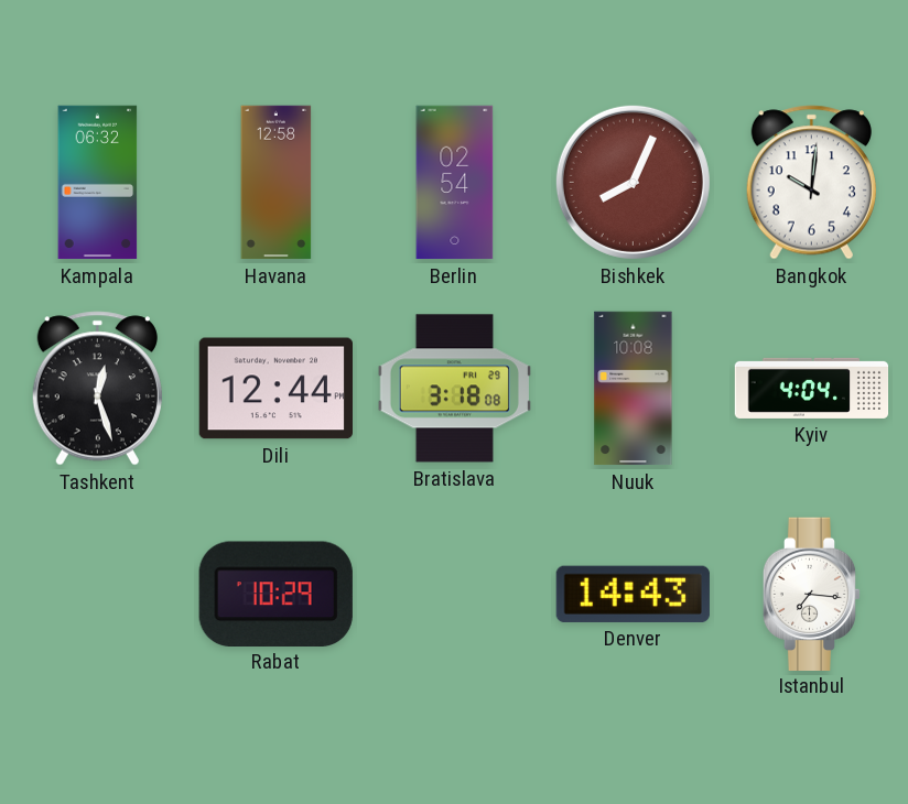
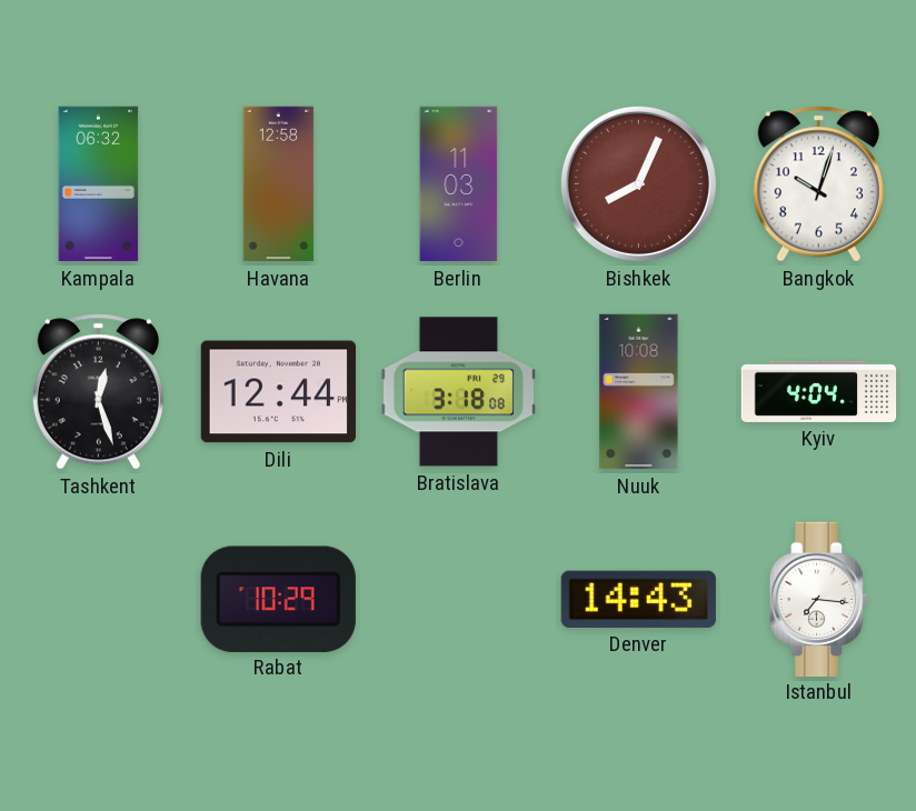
Berlin: 02:54 -> 11:03 (459, 184)
Bangkok: 10:01 -> 10:03 (818, 184)
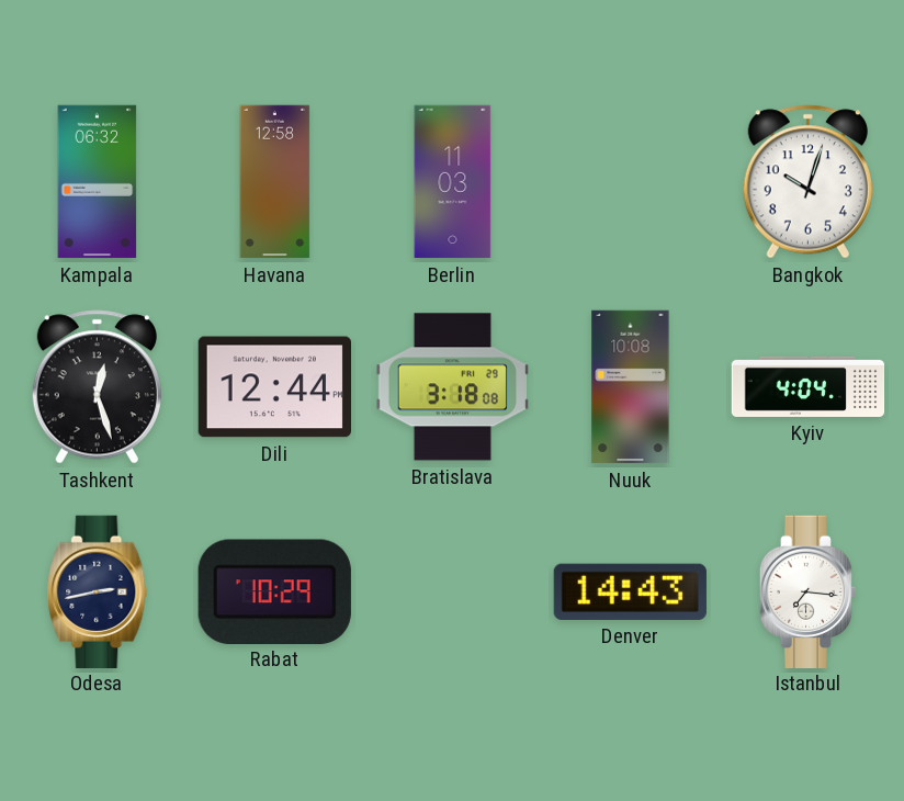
Bishkek: 8:04 -> none (638, 183)
Odesa: none -> 2:43 (98, 591)
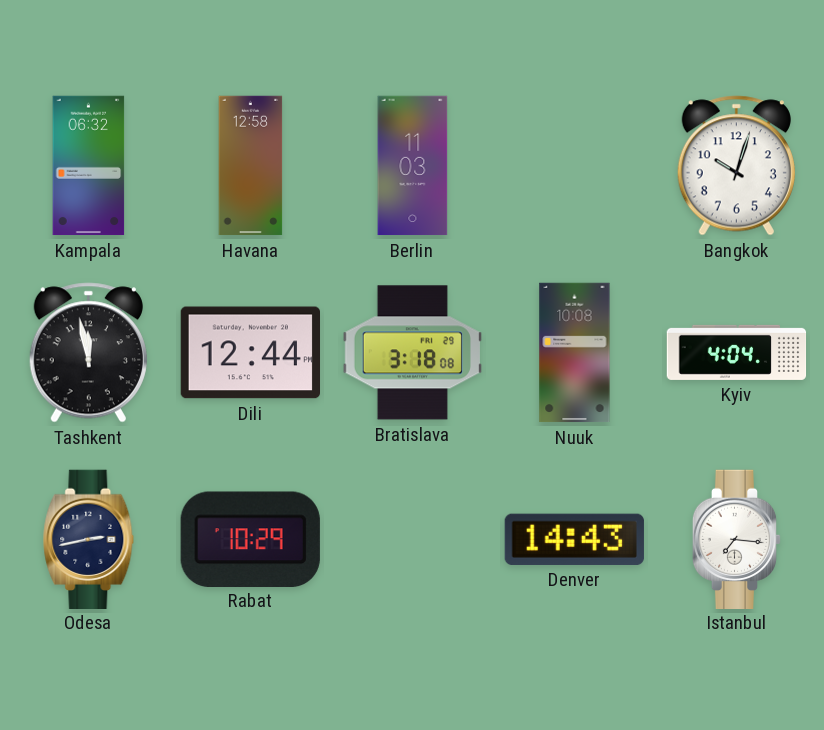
Tashkent: 12:27 -> 11:58 (88, 353)
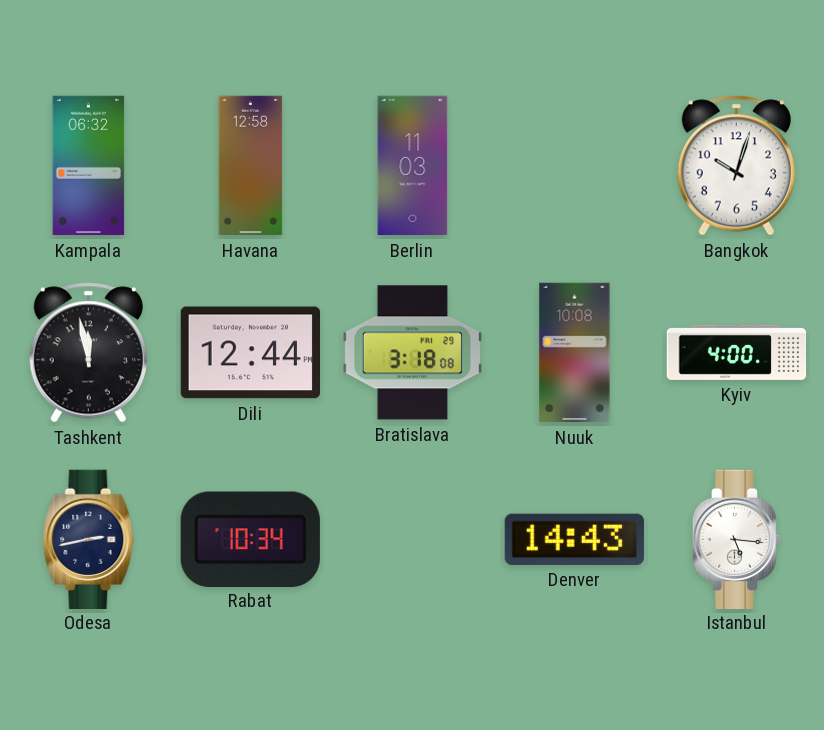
Kyiv: 4:04 -> 4:00 (737, 352)
Rabat: 10:29 -> 10:34 (250, 539)
Istanbul: 7:16 -> 5:16 (737, 539)
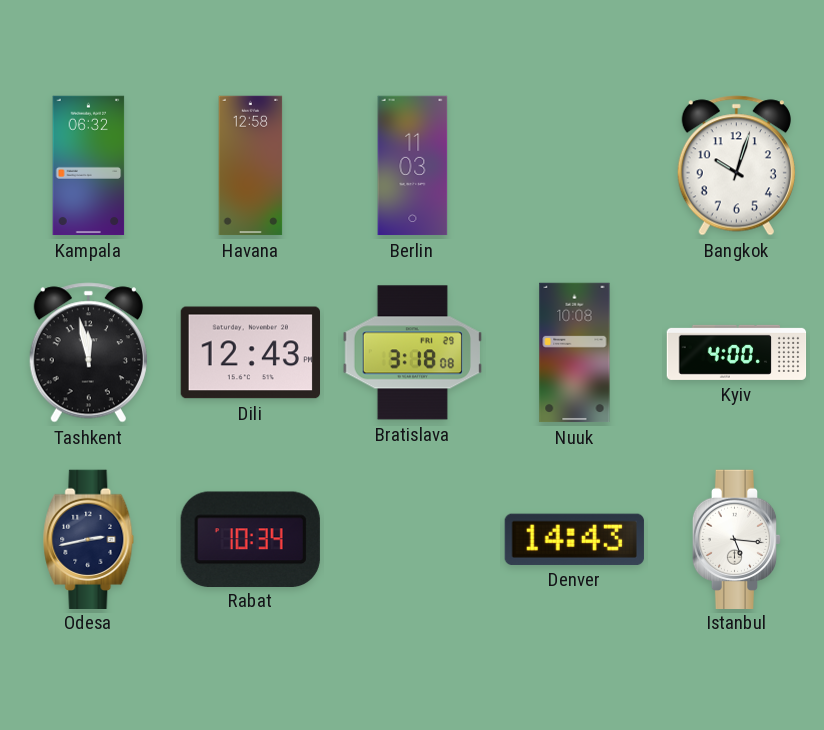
Dili: 12:44 -> 12:43 (250, 353)
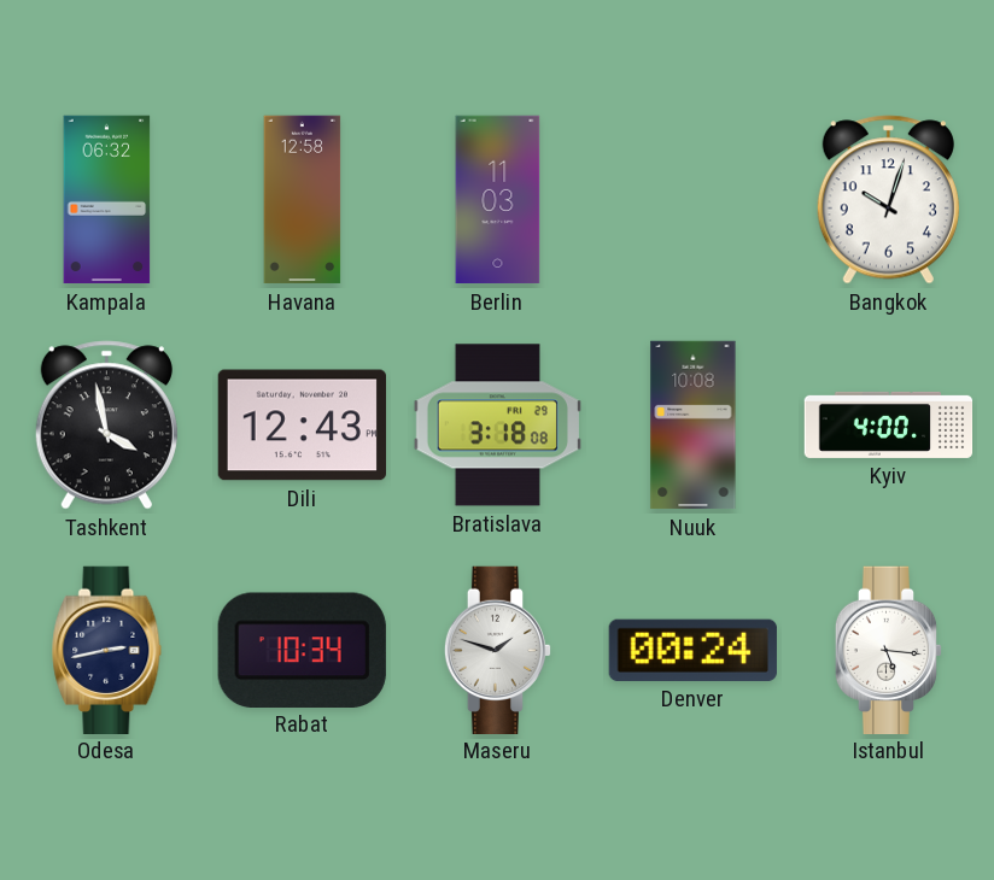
Tashkent: 11:58 -> 3:58 (106, 426)
Maseru: none -> 1:48 (498, 650)
Denver: 14:43 -> 00:24 (692, 650)
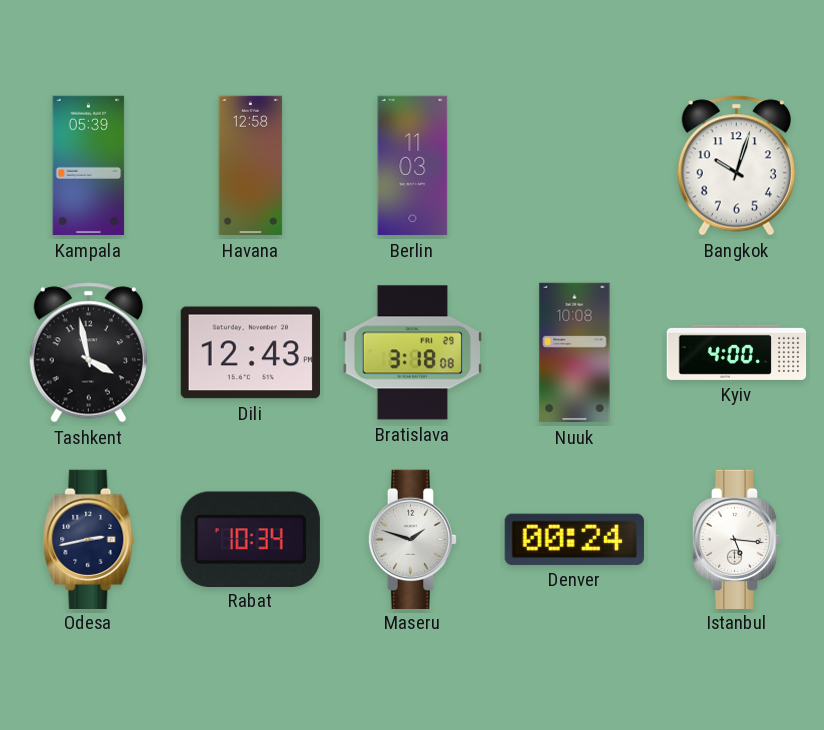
Kampala: 06:32 -> 05:39 (89, 166)
